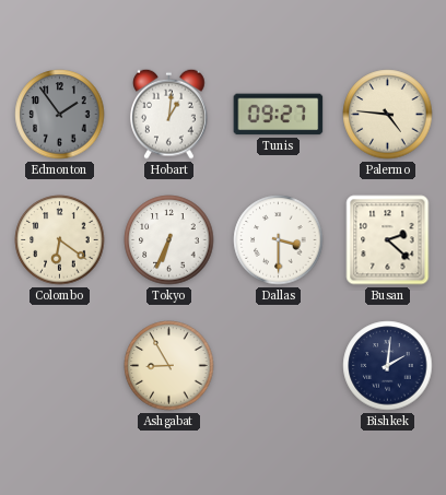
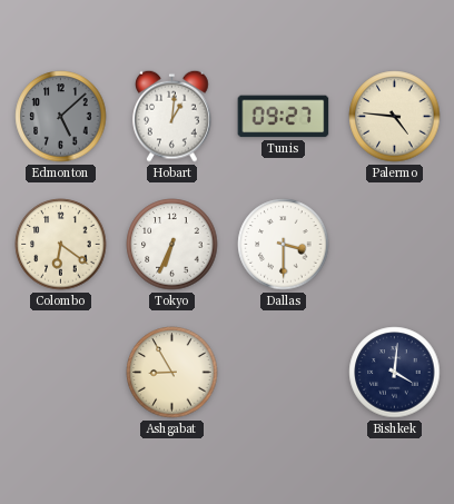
Edmonton: 1:54 -> 5:08 (61, 117)
Busan: 2:22 -> none (388, 240)
Bishkek: 2:01 -> 4:01 (395, 373)
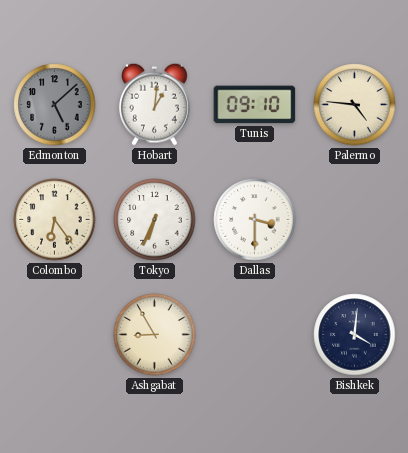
Tunis: 09:27 -> 09:10 (255, 105)
Colombo: 6:21 -> 6:24 (55, 220)
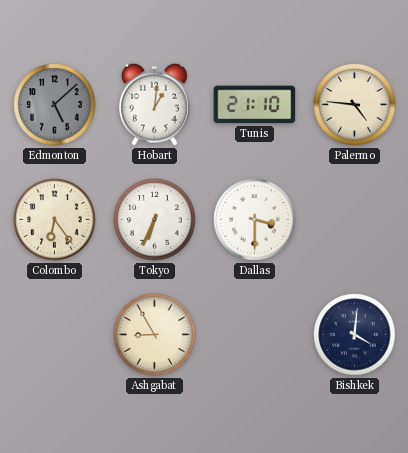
Tunis: 09:10 -> 21:10 (255, 105)
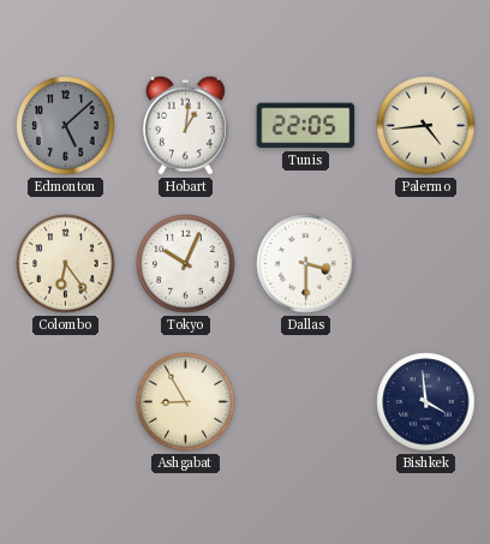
Tunis: 21:10 -> 22:05 (306, 126)
Palermo: 4:46 -> 4:44 (426, 126)
Tokyo: 6:34 -> 10:04 (186, 264)
Bishkek: 4:01 -> 3:59 (426, 402)
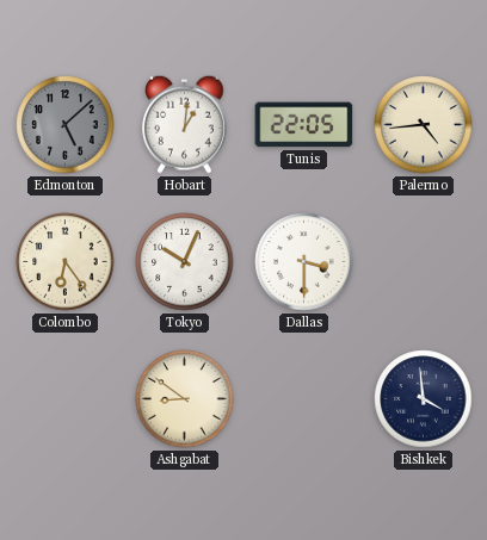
Ashgabat: 8:55 -> 8:51 (185, 399)
